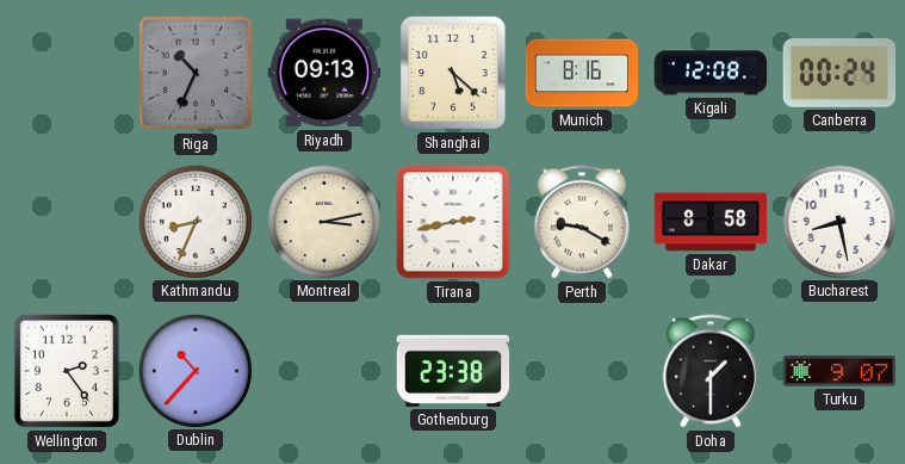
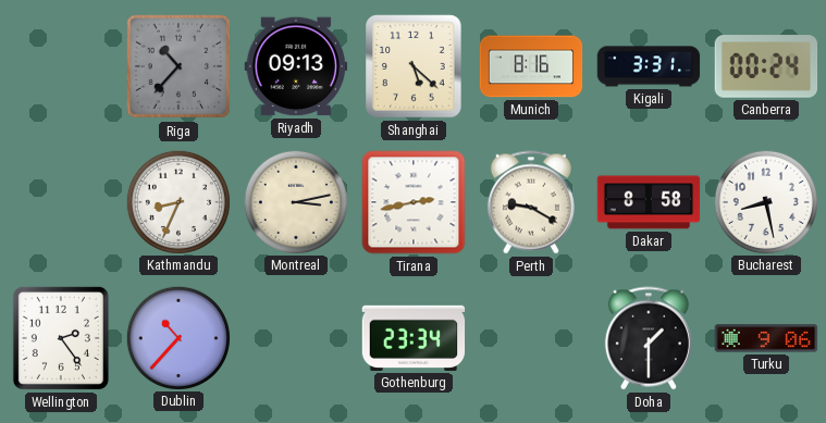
Riga: 10:34 -> 10:37 (178, 66)
Kigali: 12:08 -> 3:31 (649, 66)
Gothenburg: 23:38 -> 23:34 (414, 338)
Turku: 9:07 -> 9:06 (766, 338)
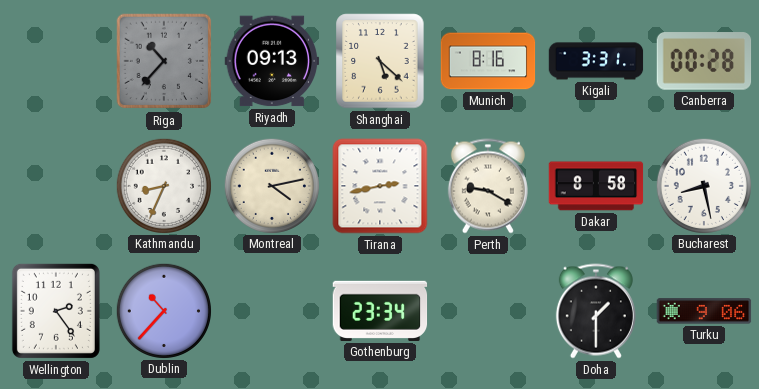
Canberra: 00:24 -> 00:28 (704, 61)
Montreal: 3:13 -> 4:13 (271, 185)
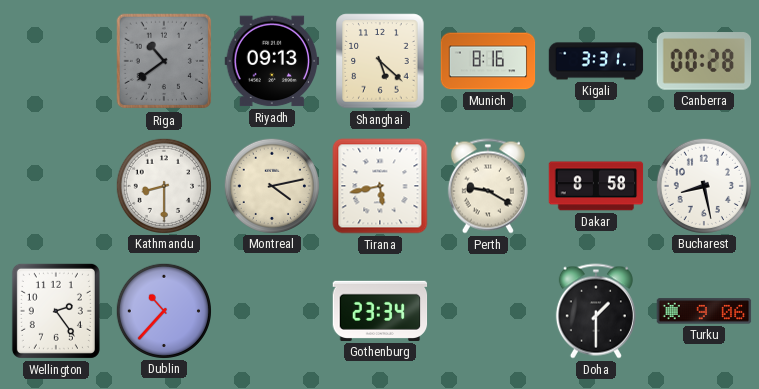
Riga: 10:37 -> 10:39 (164, 61)
Kathmandu: 8:34 -> 8:30 (163, 185)
Tirana: 2:43 -> 5:43 (380, 186)
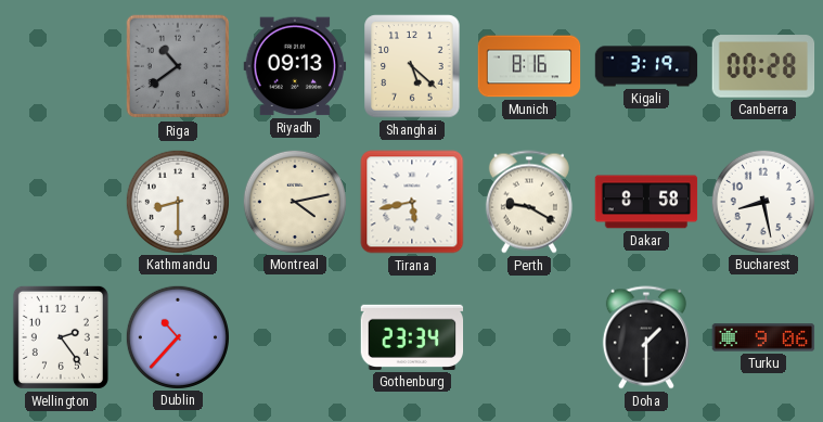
Kigali: 3:31 -> 3:19 (646, 66)
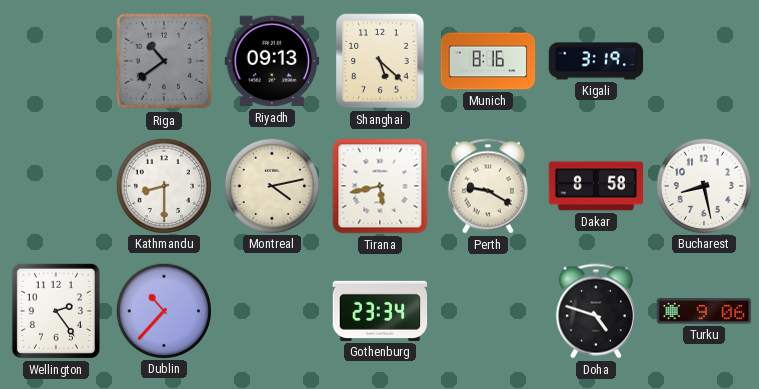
Canberra: 00:28 -> none (763, 66)
Doha: 1:30 -> 4:48 (596, 311)
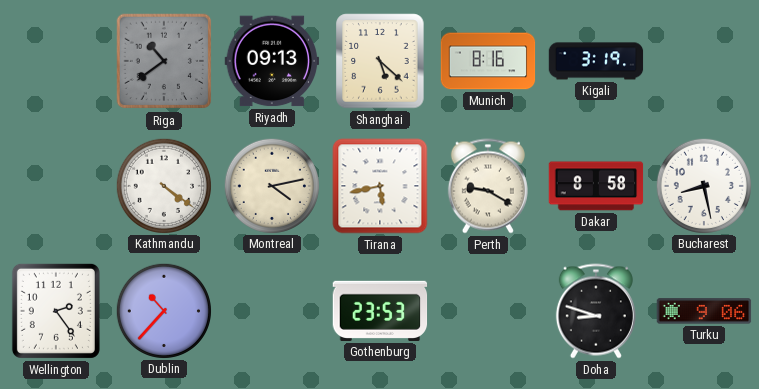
Kathmandu: 8:30 -> 4:21 (163, 185)
Gothenburg: 23:34 -> 23:53 (380, 311)
Doha: 4:48 -> 8:48 (596, 311)
